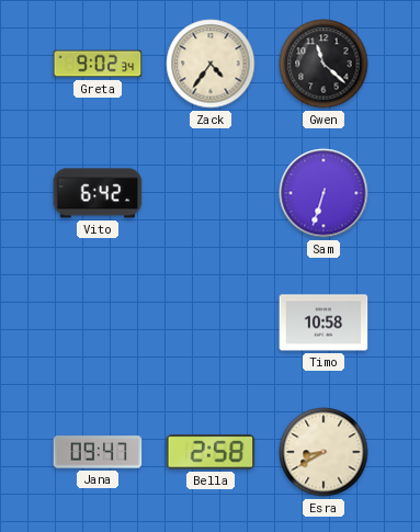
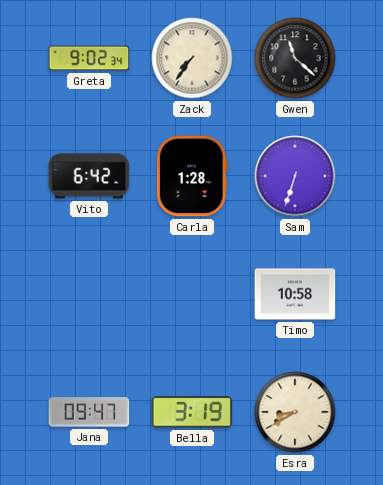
Zack: 4:36 -> 7:36 (192, 58)
Carla: none -> 1:28 (192, 176)
Bella: 2:58 -> 3:19 (192, 412)
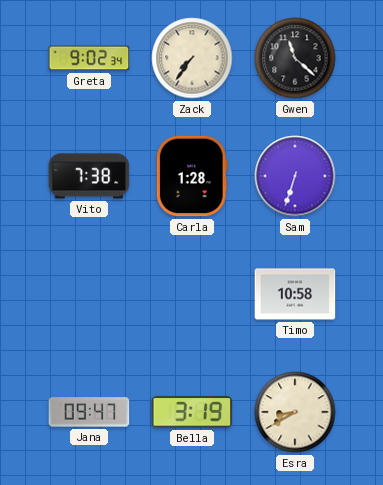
Vito: 6:42 -> 7:38 (89, 176)
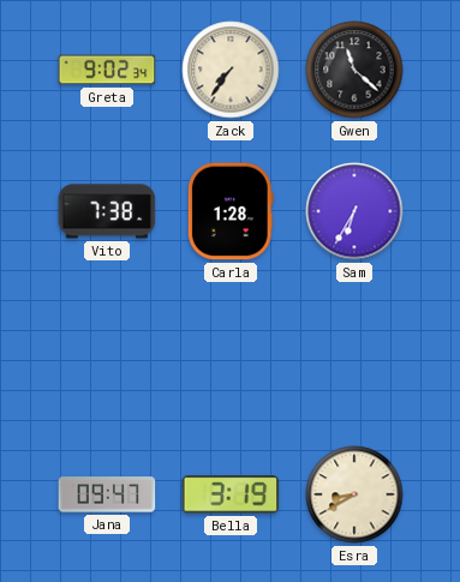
Sam: 6:33 -> 6:35 (354, 211)
Timo: 10:58 -> none (295, 294)
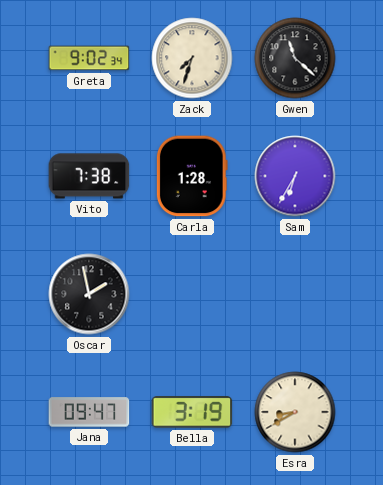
Zack: 7:36 -> 7:33 (192, 58)
Oscar: none -> 1:58 (89, 294)
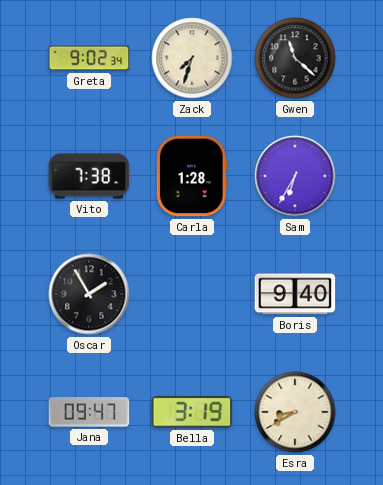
Oscar: 1:58 -> 1:55 (89, 294)
Boris: none -> 9:40 (295, 294)
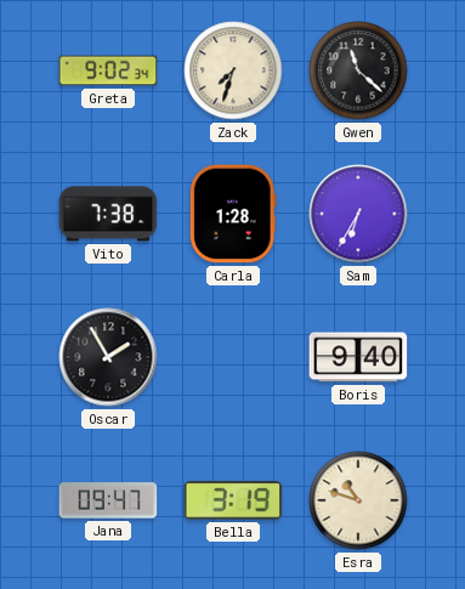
Esra: 8:40 -> 10:48 (358, 500)
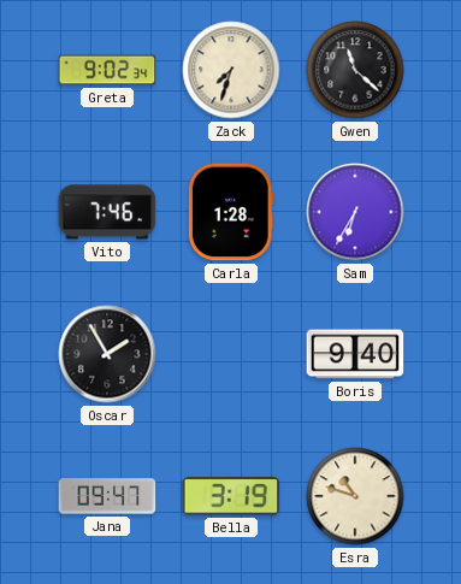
Vito: 7:38 -> 7:46 (107, 212)
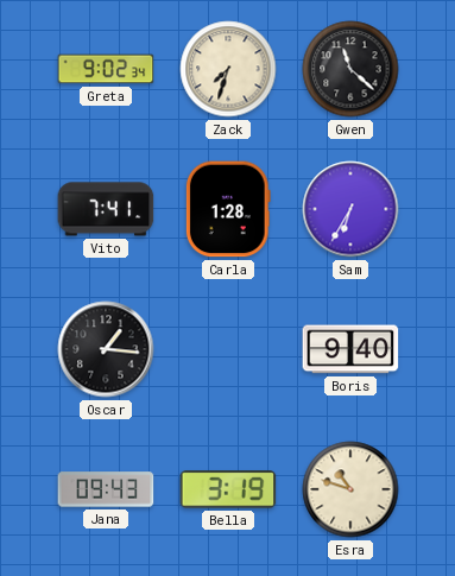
Vito: 7:46 -> 7:41 (106, 209)
Oscar: 1:55 -> 1:16 (106, 349)
Jana: 09:47 -> 09:43 (106, 489)
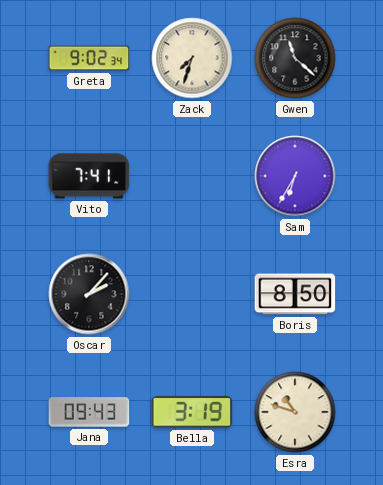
Carla: 1:28 -> none (228, 209)
Oscar: 1:16 -> 2:07 (89, 294)
Boris: 9:40 -> 8:50 (295, 294)
